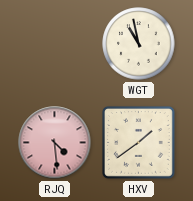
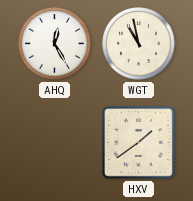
AHQ: none -> 12:25 (55, 44)
RJQ: 4:29 -> none (55, 143)
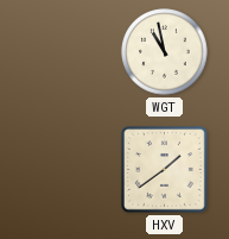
AHQ: 12:25 -> none (55, 44)
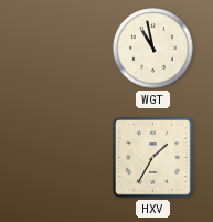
HXV: 1:39 -> 1:35 (153, 158)
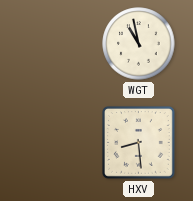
HXV: 1:35 -> 8:29 (139, 143)
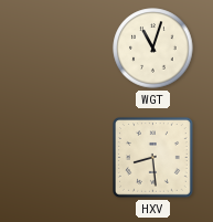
WGT: 10:58 -> 11:03 (153, 49)
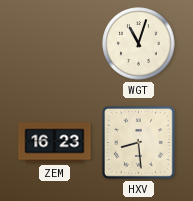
ZEM: none -> 16:23 (55, 143)
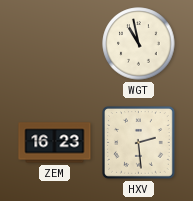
WGT: 11:03 -> 10:58 (139, 44)
HXV: 8:29 -> 2:29 (139, 143)
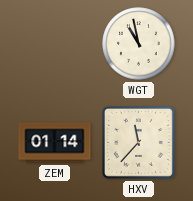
ZEM: 16:23 -> 01:14 (55, 143)
HXV: 2:29 -> 11:37 (139, 143)
